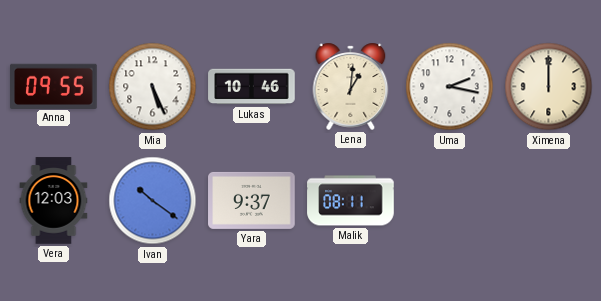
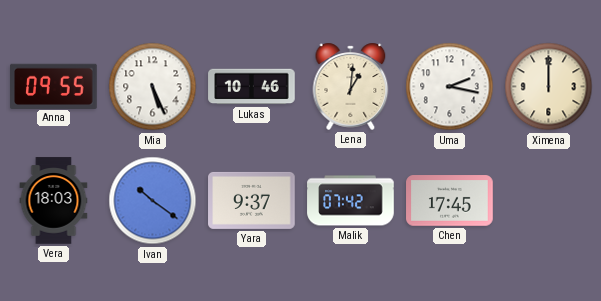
Vera: 12:03 -> 18:03 (54, 201)
Malik: 08:11 -> 07:42 (351, 201)
Chen: none -> 17:45 (450, 201)
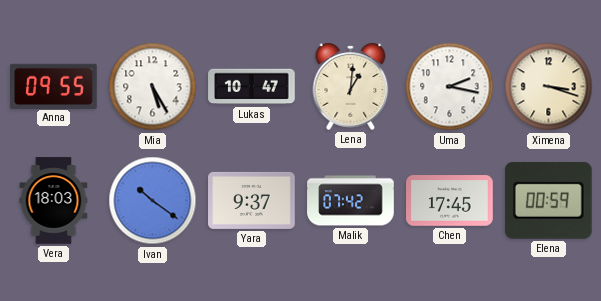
Mia: 5:26 -> 5:25 (153, 87)
Lukas: 10:46 -> 10:47 (252, 87)
Ximena: 12:00 -> 3:18 (549, 87)
Elena: none -> 00:59 (548, 200)
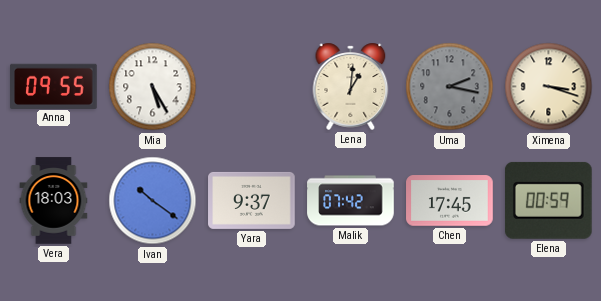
Lukas: 10:47 -> none (252, 87)
Uma dial: white -> grey (450, 87)
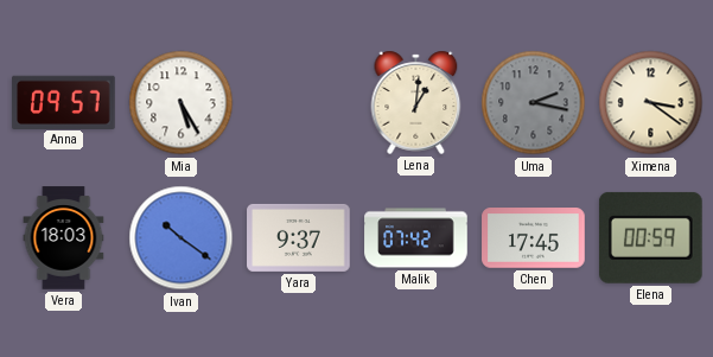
Anna: 09:55 -> 09:57 (64, 102)
Ximena: 3:18 -> 3:21 (651, 103)
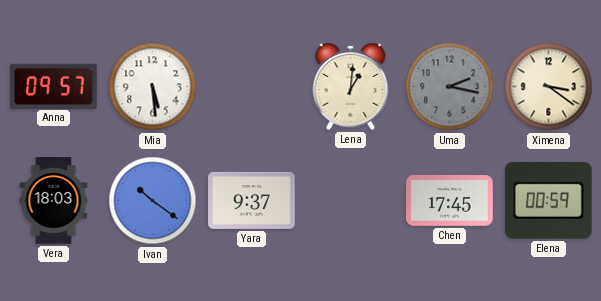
Mia: 5:25 -> 5:29 (153, 87)
Malik: 07:42 -> none (416, 238)
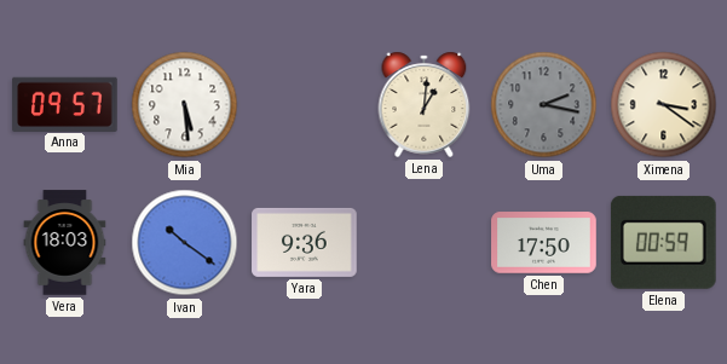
Yara: 9:37 -> 9:36 (305, 242)
Chen: 17:45 -> 17:50 (544, 243)
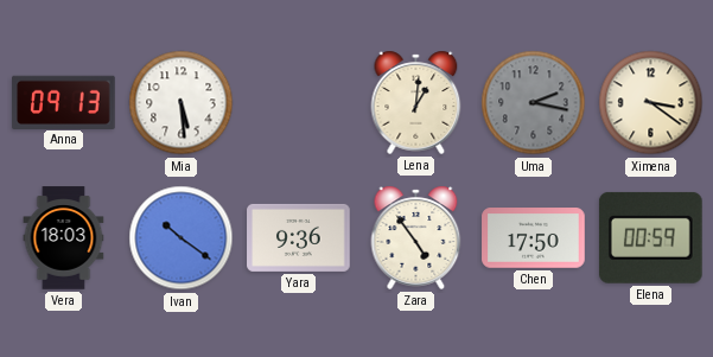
Anna: 09:57 -> 09:13 (64, 102)
Zara: none -> 4:54 (416, 237)
